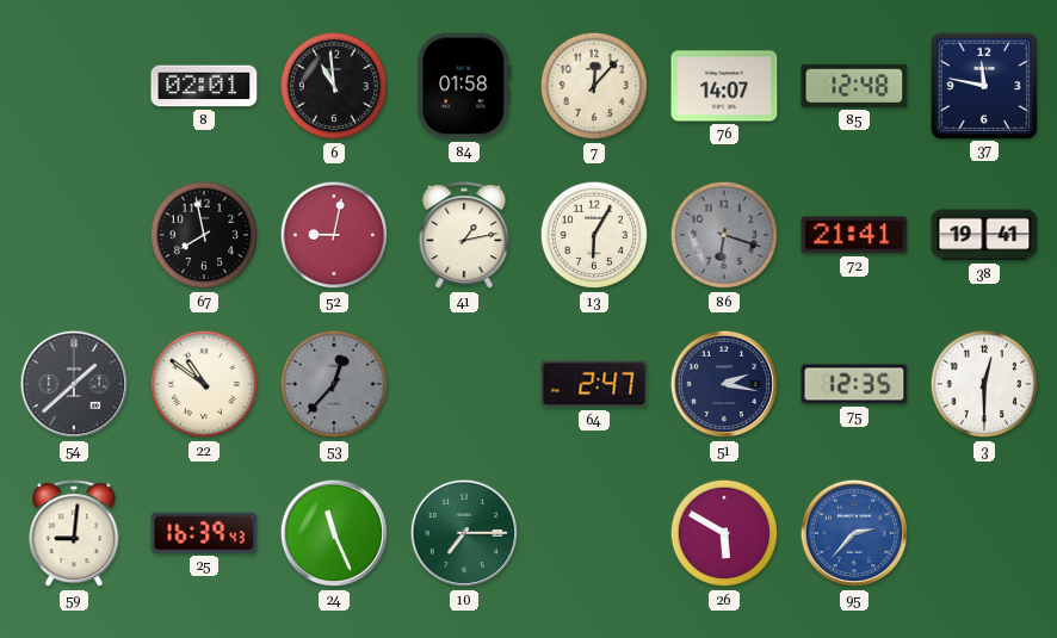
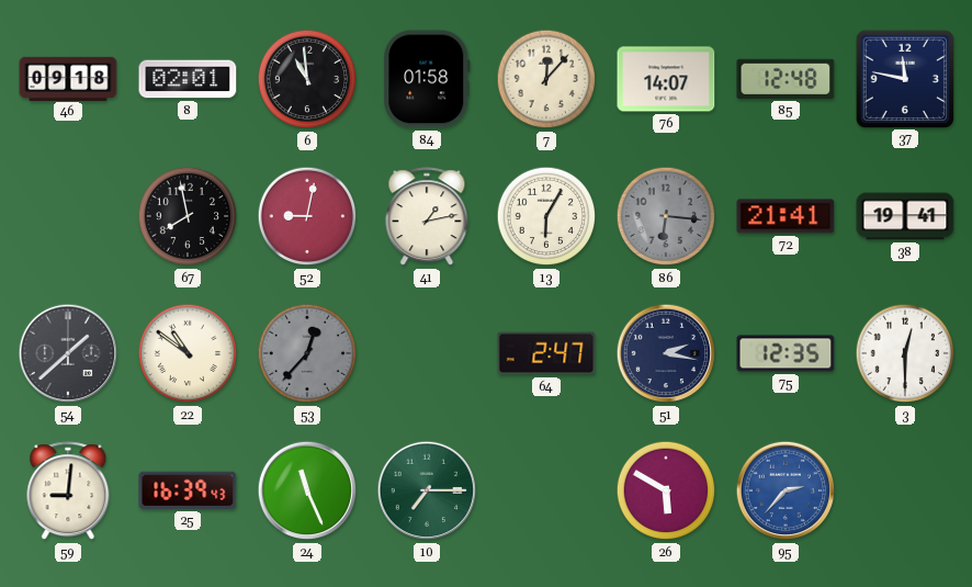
46: none -> 09:18 (68, 78)
86: 6:18 -> 6:16 (666, 216)
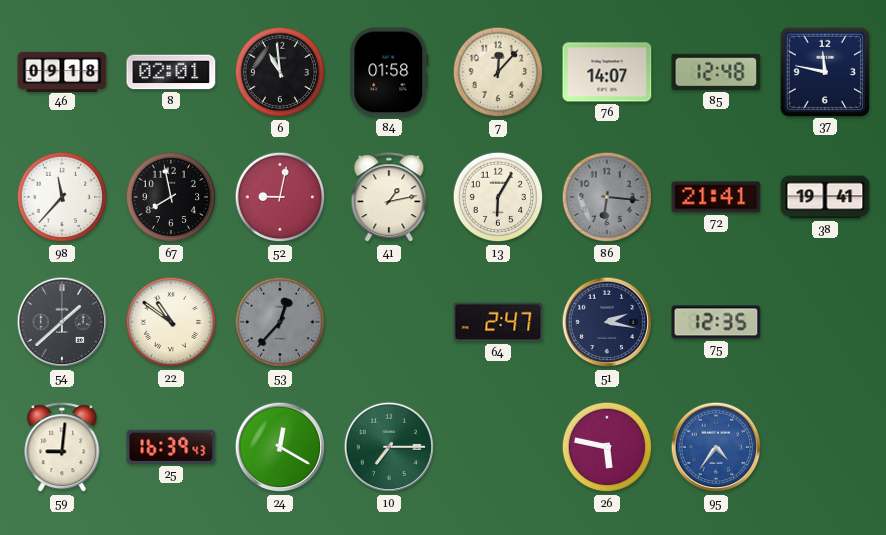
98: none -> 11:37 (62, 197)
3: 12:30 -> none (905, 353)
24: 11:26 -> 12:20 (280, 447)
26: 5:50 -> 5:47 (607, 447)
95: 2:37 -> 4:36 (716, 447)
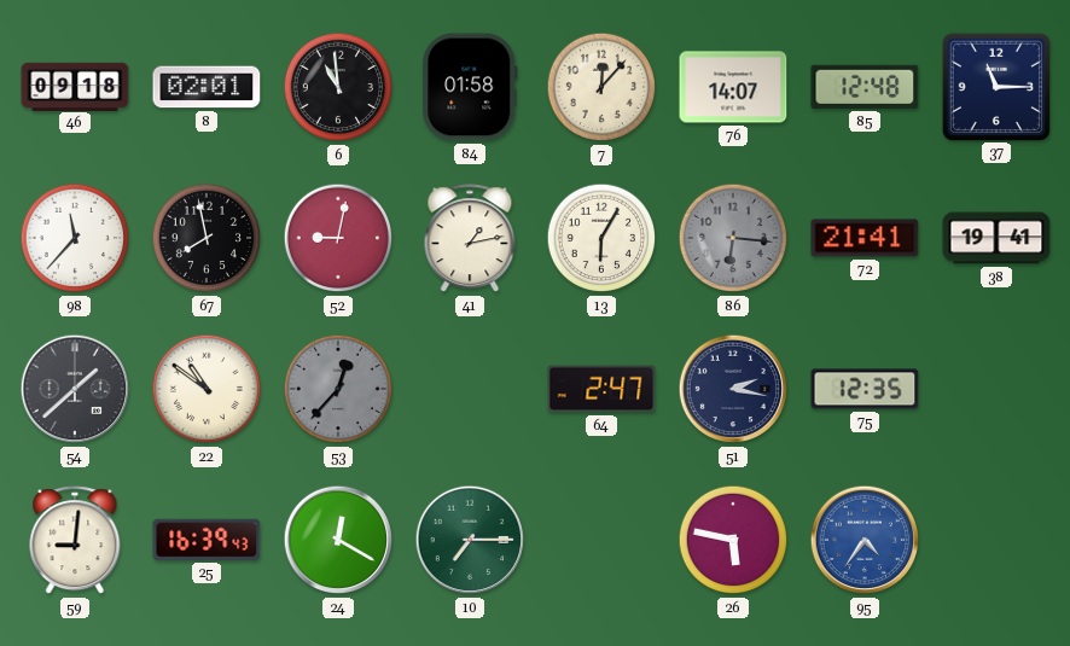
37: 11:47 -> 11:15 (995, 86)
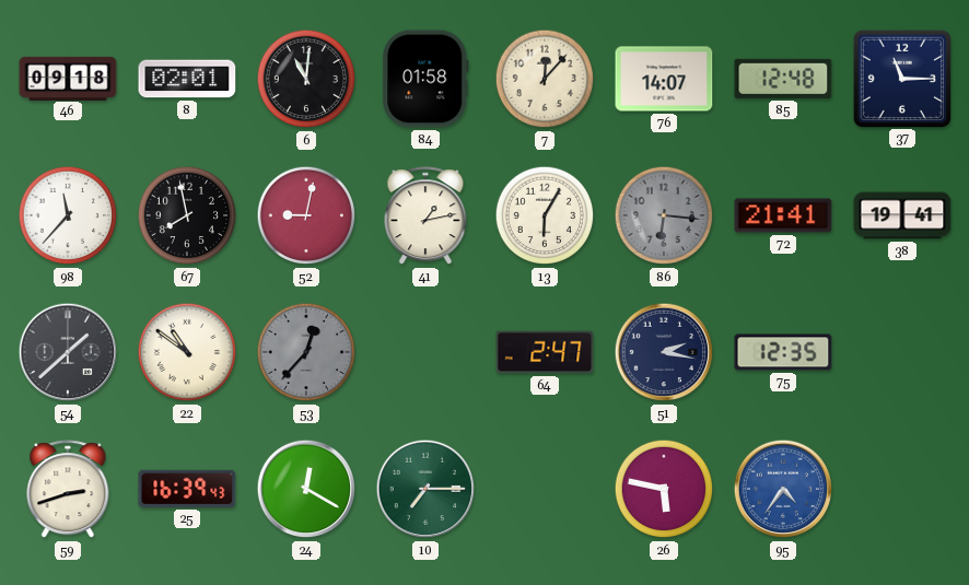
6: 10:59 -> 11:01 (306, 79)
59: 9:01 -> 2:42 (68, 490)
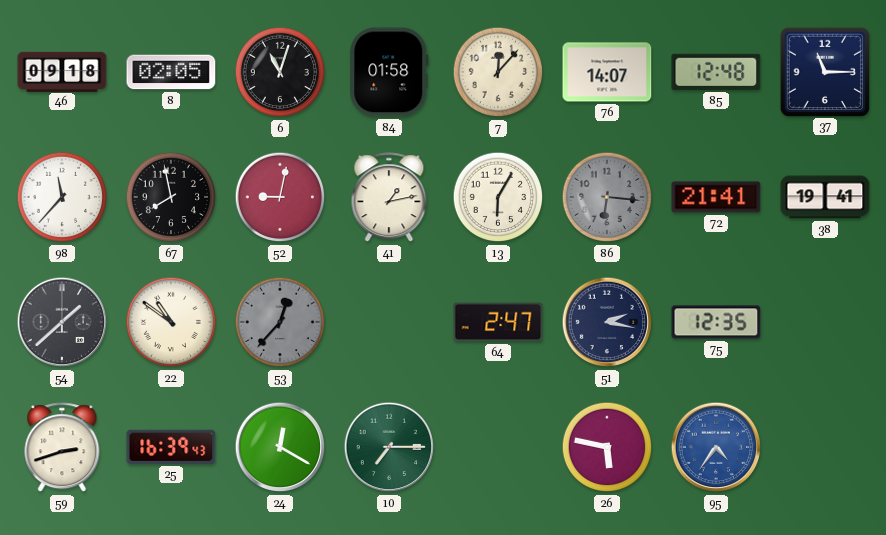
8: 02:01 -> 02:05 (171, 72)
6: 11:01 -> 11:03 (280, 72)
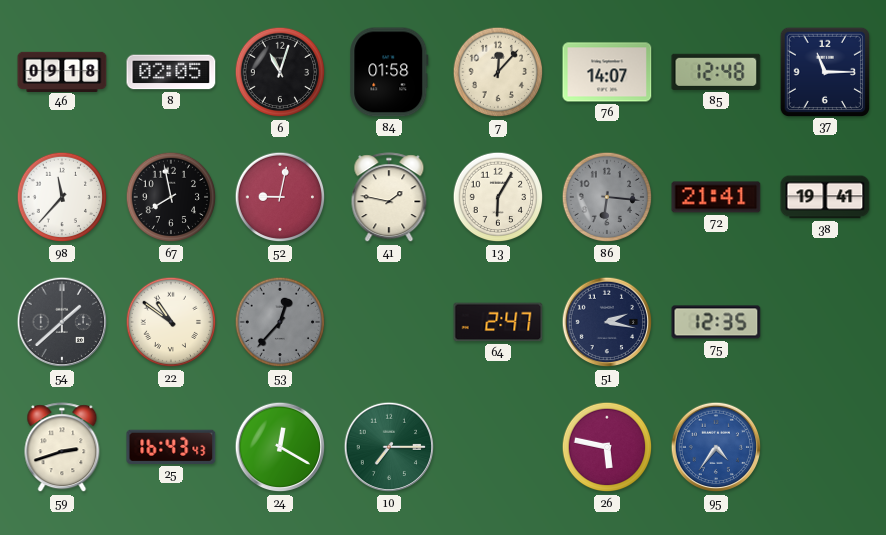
41: 1:13 -> 1:47 (389, 198)
25: 16:39 -> 16:43 (171, 447)
